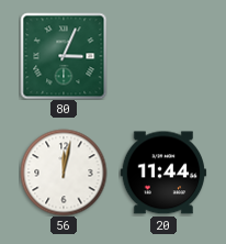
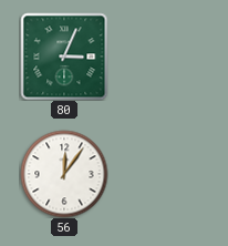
56: 12:02 -> 12:06 (64, 174)
20: 11:44 -> none (163, 173)
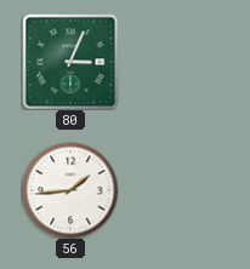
56: 12:06 -> 1:44 (70, 190)
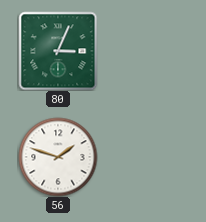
56: 1:44 -> 1:48 (58, 157)
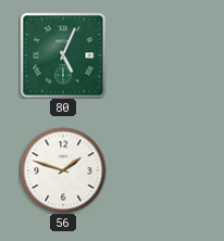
80: 3:04 -> 5:04 (63, 55)
